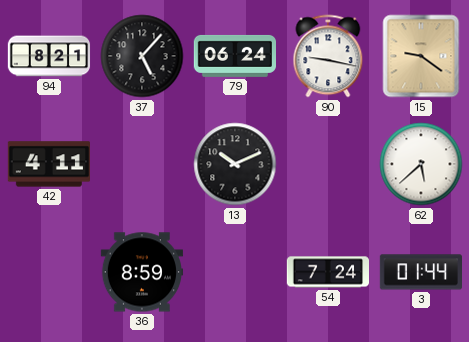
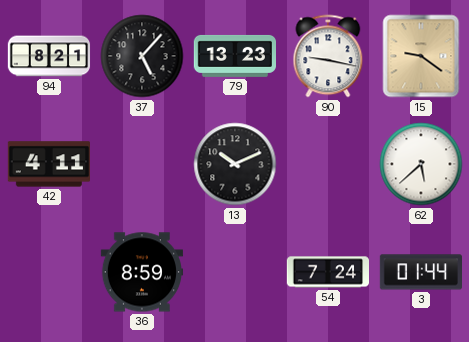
79: 06:24 -> 13:23 (234, 56)
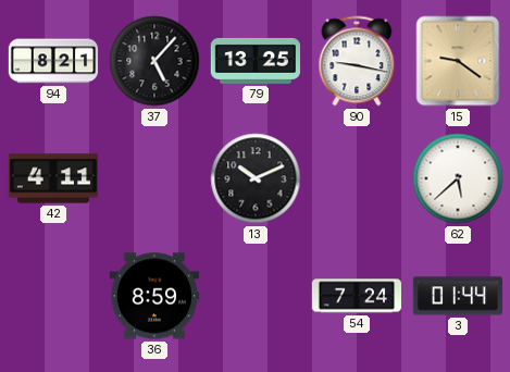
79: 13:23 -> 13:25 (254, 61)
